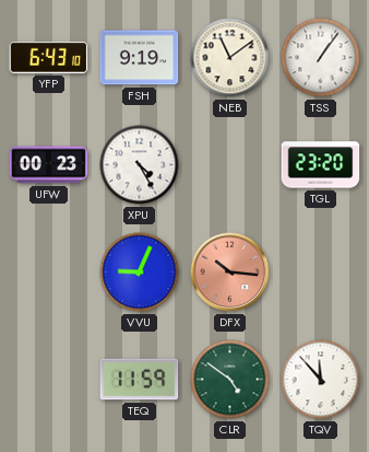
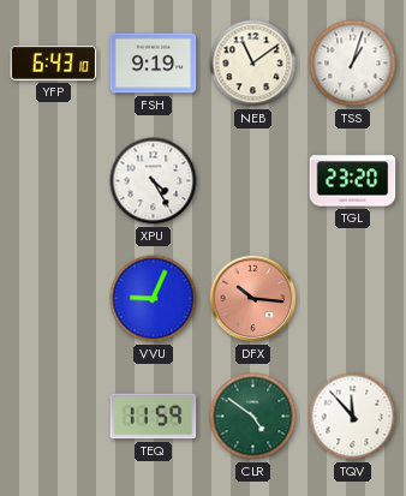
TSS: 1:06 -> 1:03 (353, 64)
UFW: 00:23 -> none (49, 165)
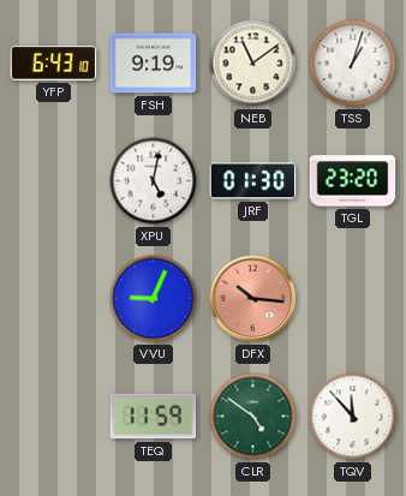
XPU: 4:25 -> 5:02 (154, 181)
JRF: none -> 01:30 (253, 181)
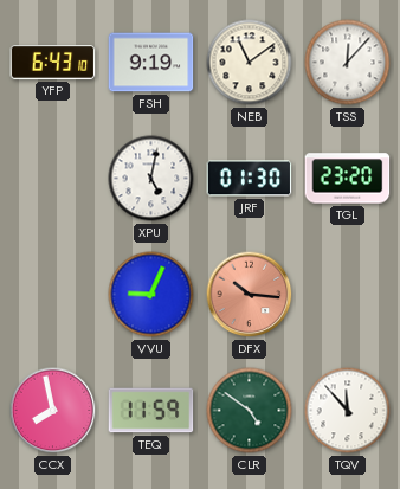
TSS: 1:03 -> 12:07 (348, 63)
CCX: none -> 7:58 (53, 411)
